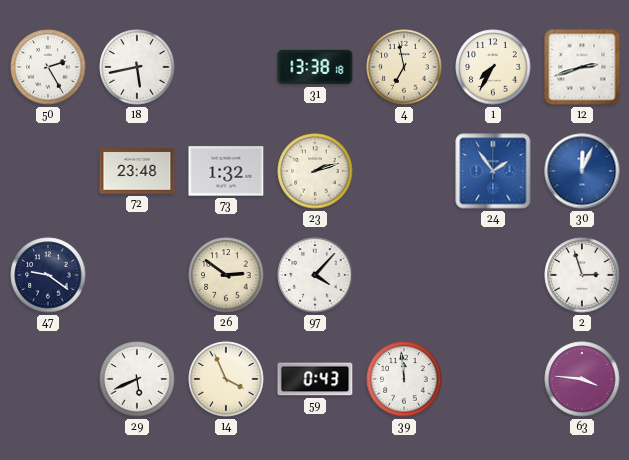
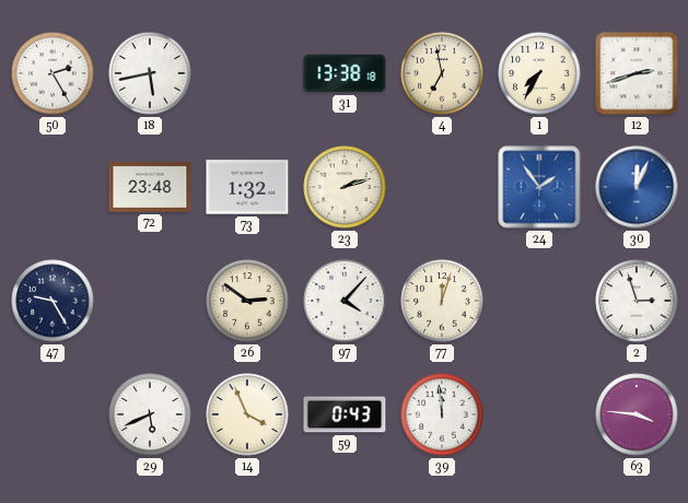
47: 9:21 -> 9:25 (53, 301)
77: none -> 12:03 (442, 301)
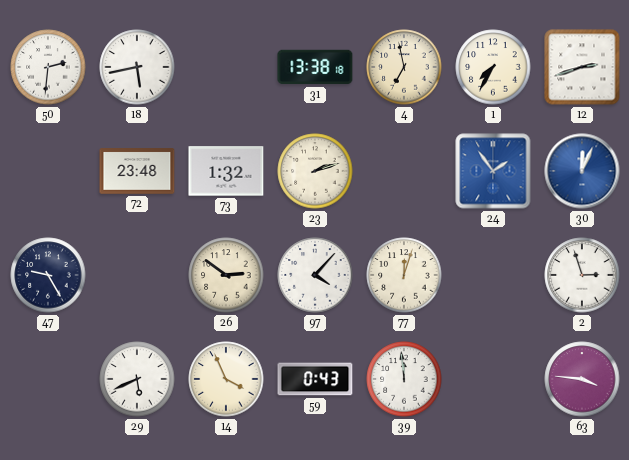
50: 2:25 -> 2:31 (48, 67)
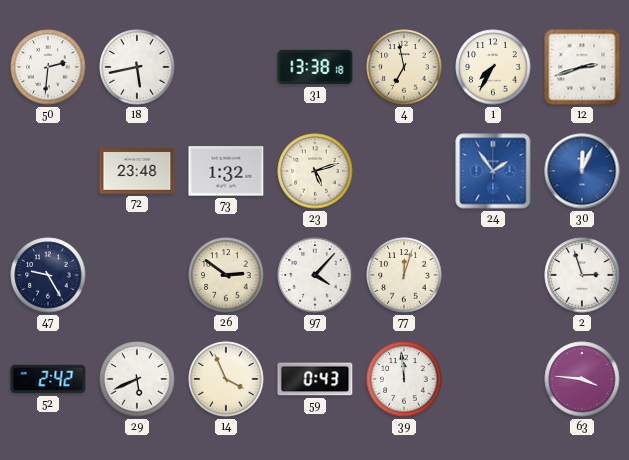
23: 2:12 -> 5:12 (315, 171)
52: none -> 2:42 (48, 379)
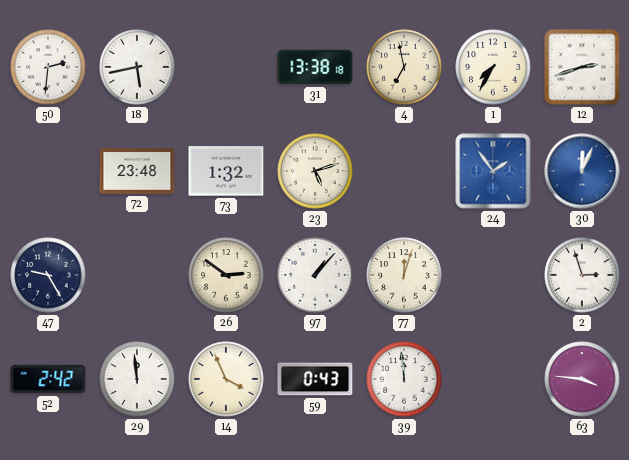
97: 4:07 -> 1:07 (315, 275)
29: 5:41 -> 11:59 (137, 379)
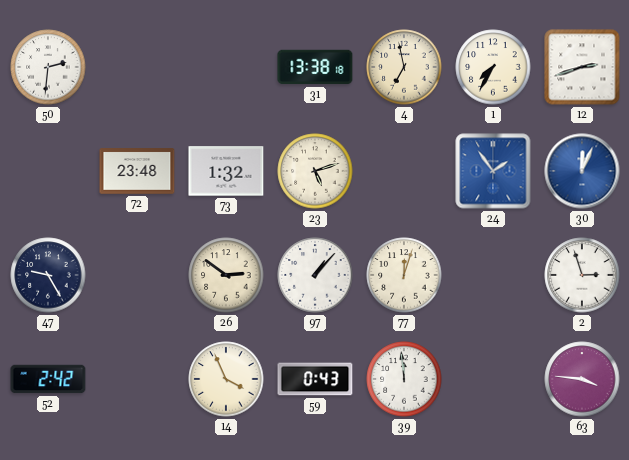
18: 5:43 -> none (137, 67)
29: 11:59 -> none (137, 379)
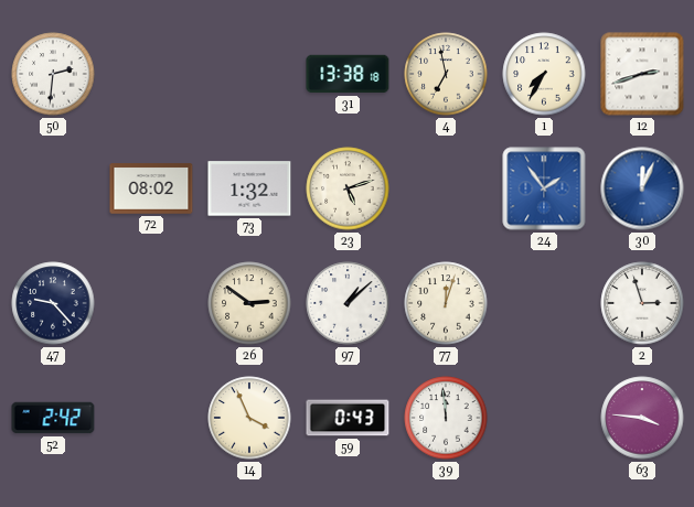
72: 23:48 -> 08:02 (151, 188)
47: 9:25 -> 9:23 (53, 303)
97: 1:07 -> 1:08 (348, 303)
